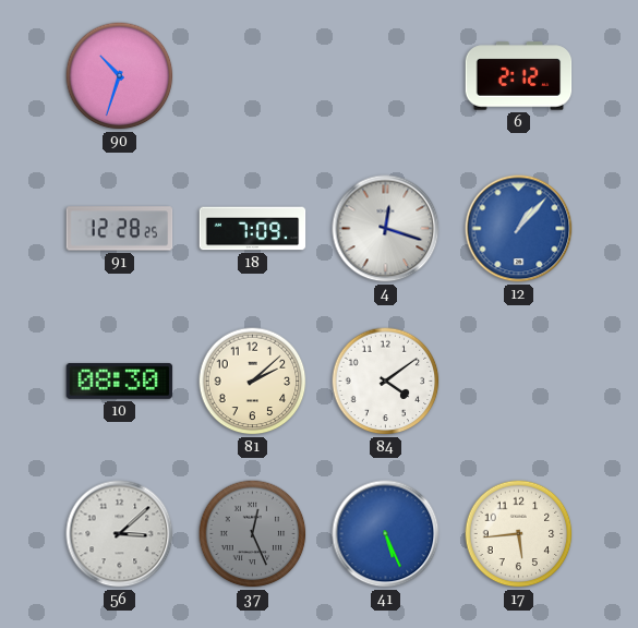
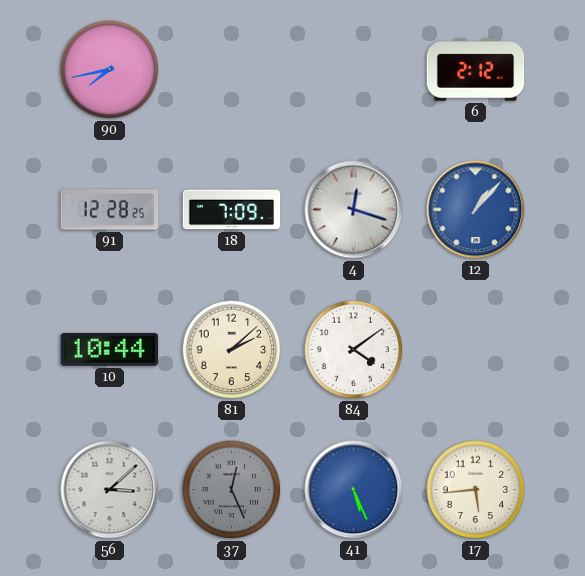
90: 10:33 -> 7:43 (110, 70)
10: 08:30 -> 10:44 (110, 349)
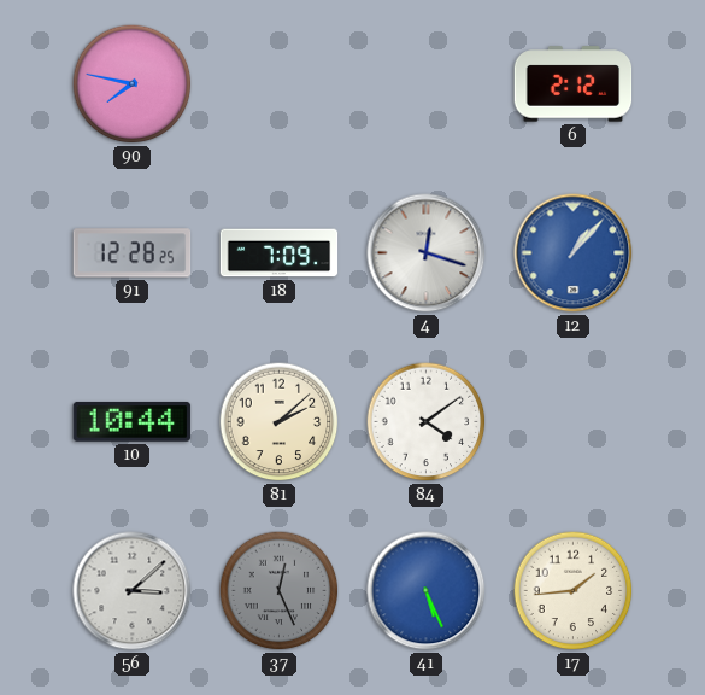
90: 7:43 -> 7:47 (133, 84)
17: 5:44 -> 1:44 (574, 591)
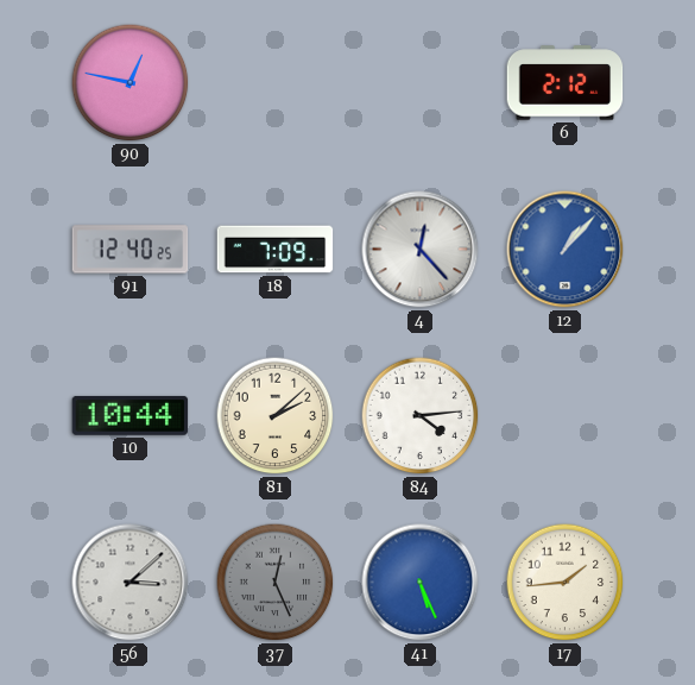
90: 7:47 -> 12:47 (131, 83)
91: 12:28 -> 12:40 (131, 250)
4: 12:18 -> 12:23 (421, 250)
84: 4:09 -> 4:14 (421, 416)
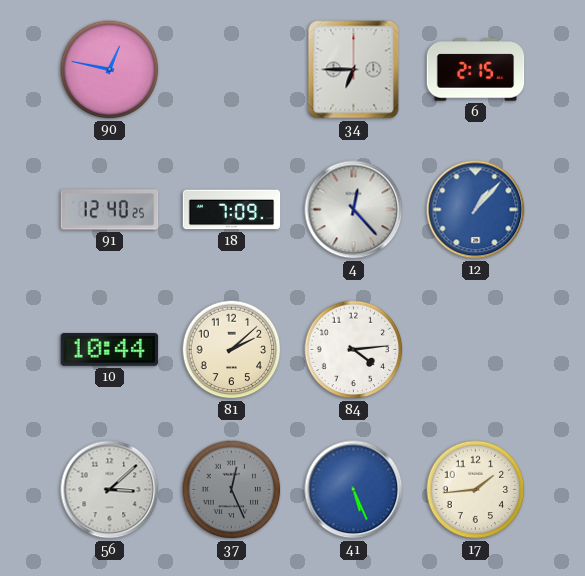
34: none -> 6:45 (354, 70)
6: 2:12 -> 2:15 (476, 70)
